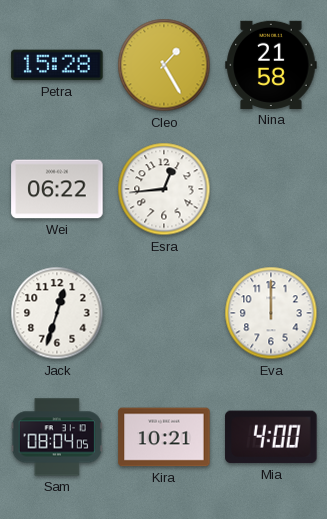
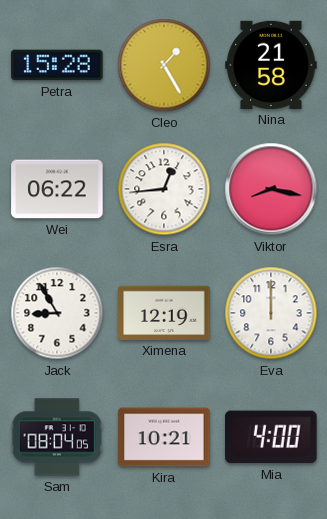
Viktor: none -> 8:17 (271, 189)
Jack: 12:33 -> 8:55 (57, 313)
Ximena: none -> 12:19 (164, 313)
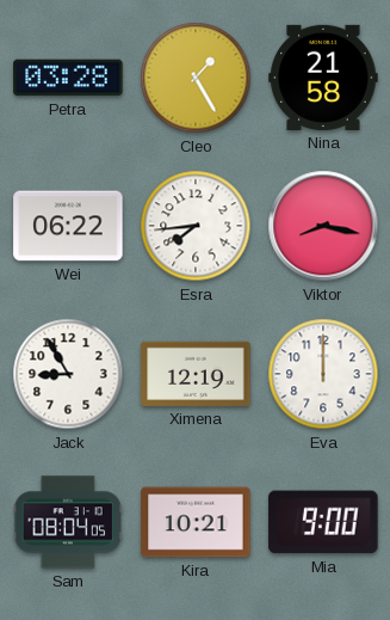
Petra: 15:28 -> 03:28 (68, 78)
Esra: 12:44 -> 7:44 (196, 226)
Mia: 4:00 -> 9:00 (323, 522)
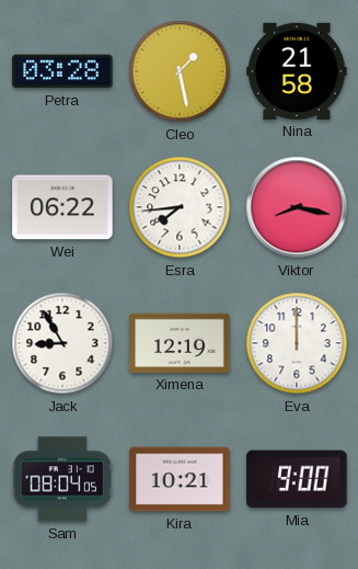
Cleo: 1:25 -> 1:28 (180, 71)
